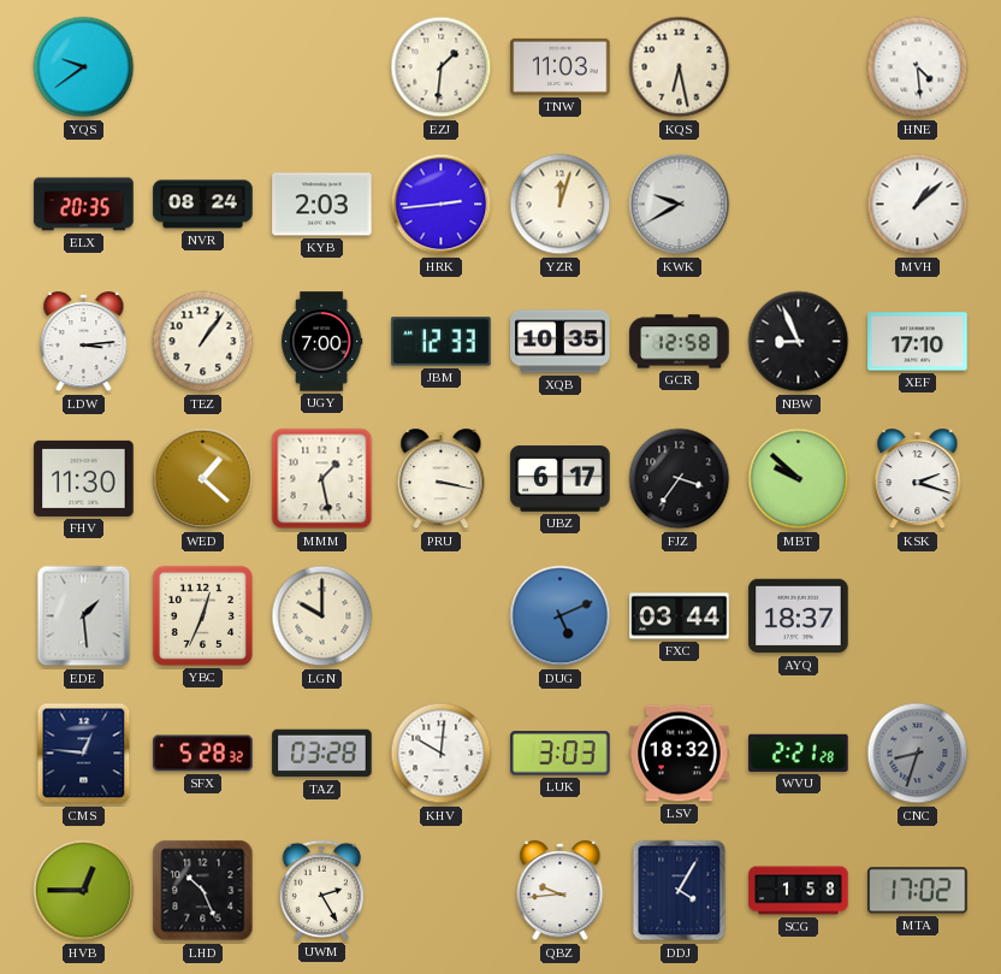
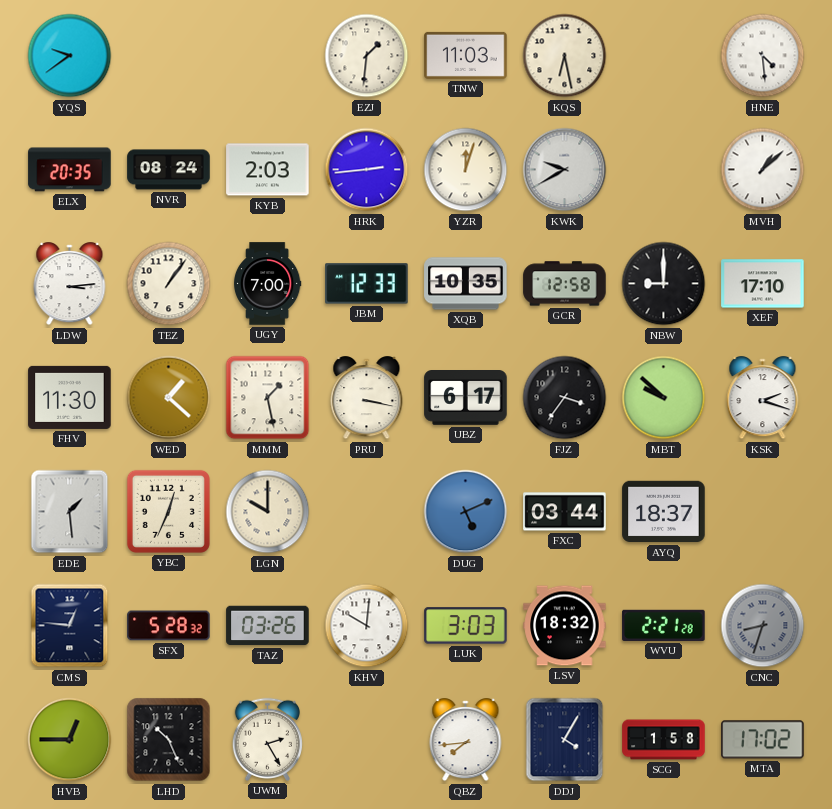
NBW: 8:56 -> 9:00 (664, 284)
TAZ: 03:28 -> 03:26 (268, 626)
QBZ: 9:44 -> 7:44 (466, 740)
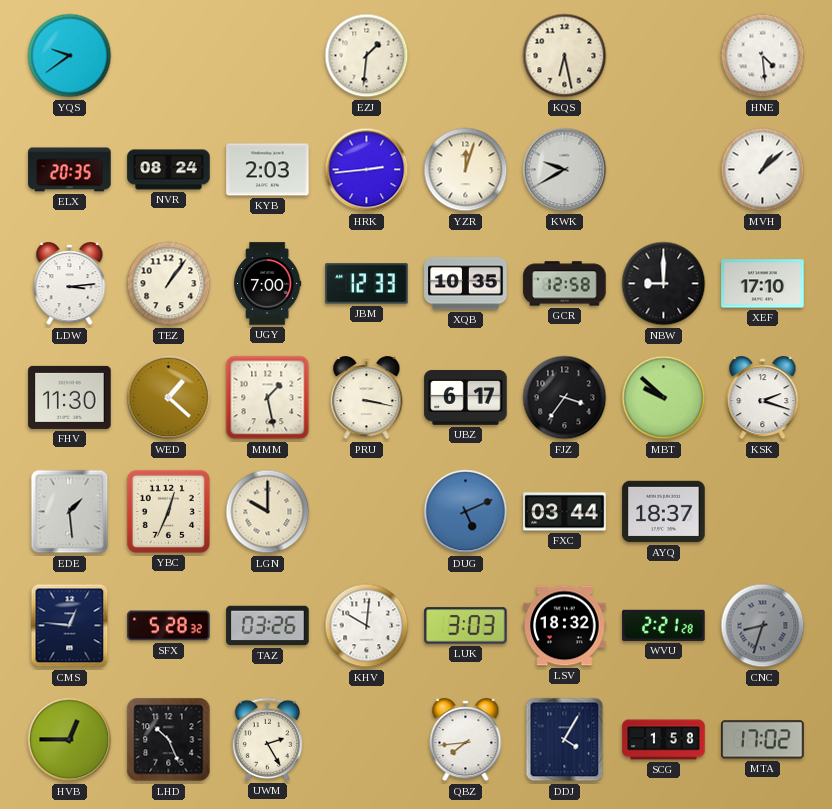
TNW: 11:03 -> none (466, 55)
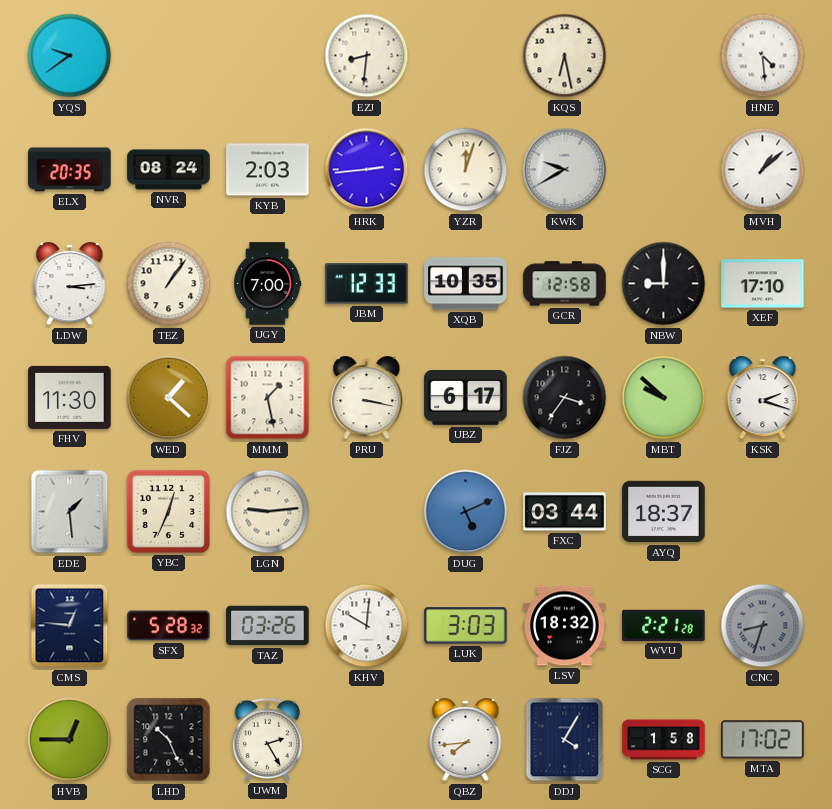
EZJ: 1:31 -> 8:31 (367, 56)
LGN: 10:00 -> 9:14 (268, 512)
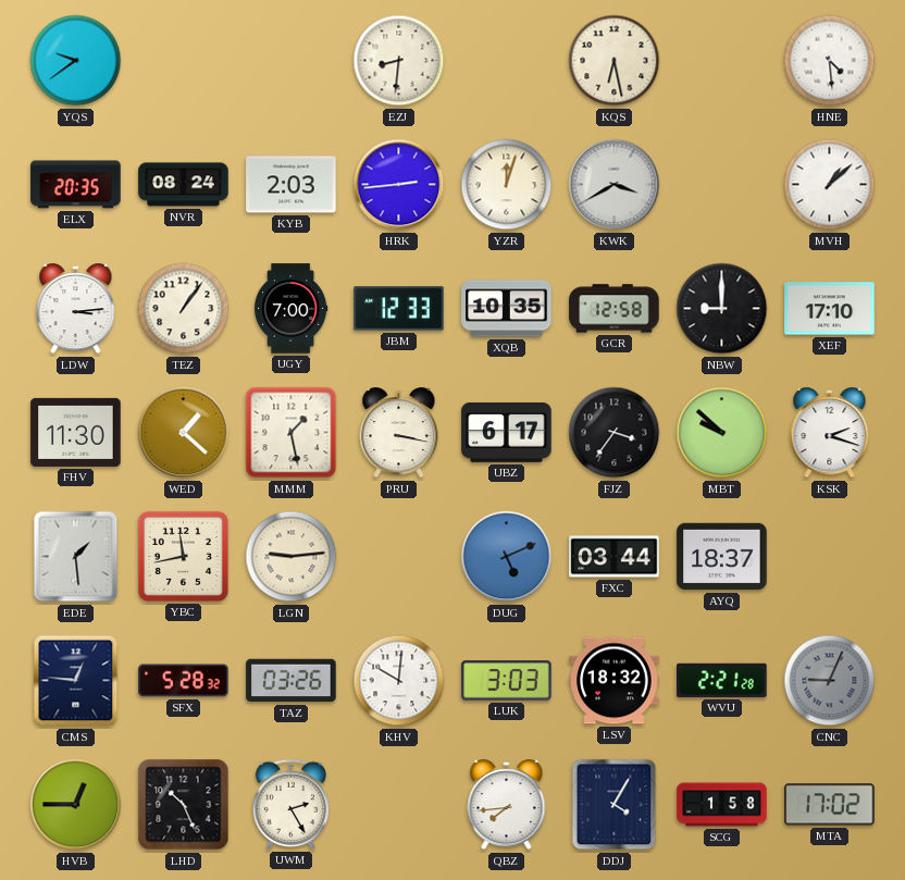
KWK: 9:40 -> 3:40 (615, 185)
YBC: 12:34 -> 11:43 (183, 556)
CNC: 8:33 -> 9:04 (830, 681)
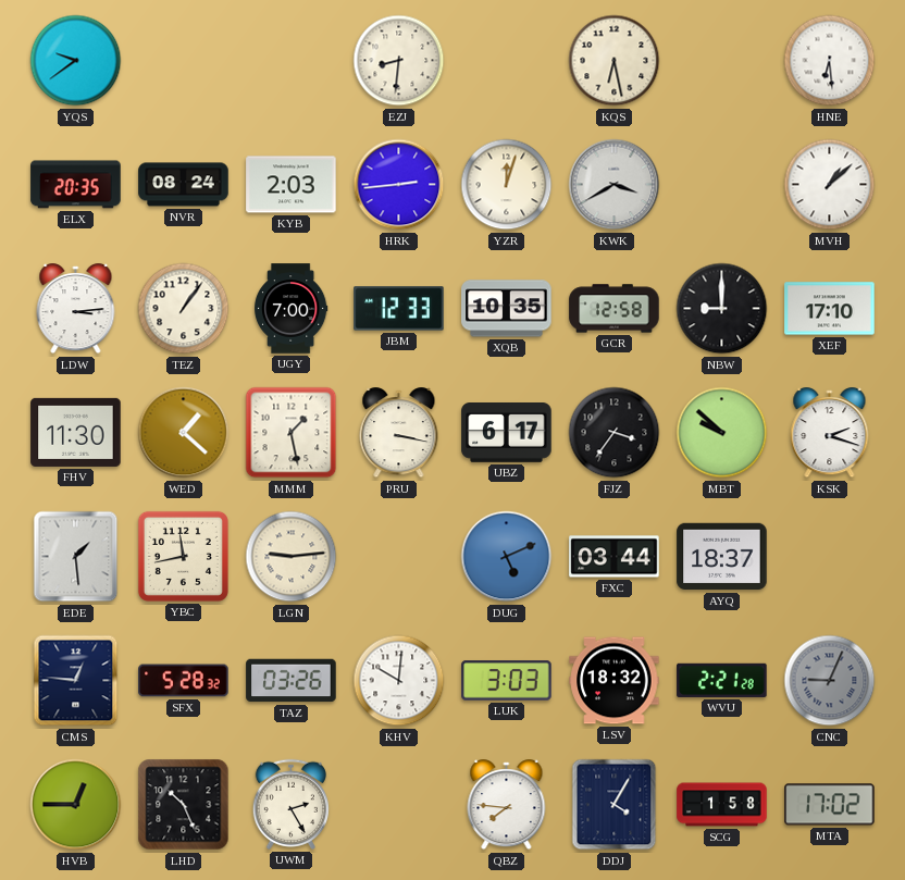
HNE: 4:29 -> 6:29 (830, 61)
QBZ: 7:44 -> 7:46 (507, 805)
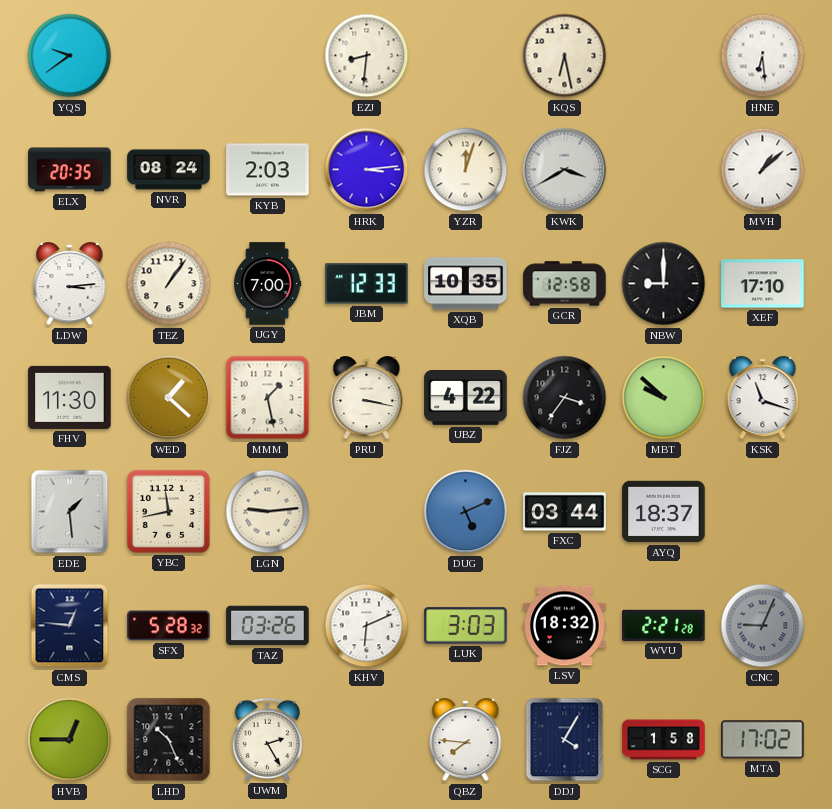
HRK: 2:44 -> 3:14 (367, 170)
UBZ: 6:17 -> 4:22 (466, 398)
KSK: 2:18 -> 11:18 (763, 398)
KHV: 10:01 -> 6:11 (367, 626)
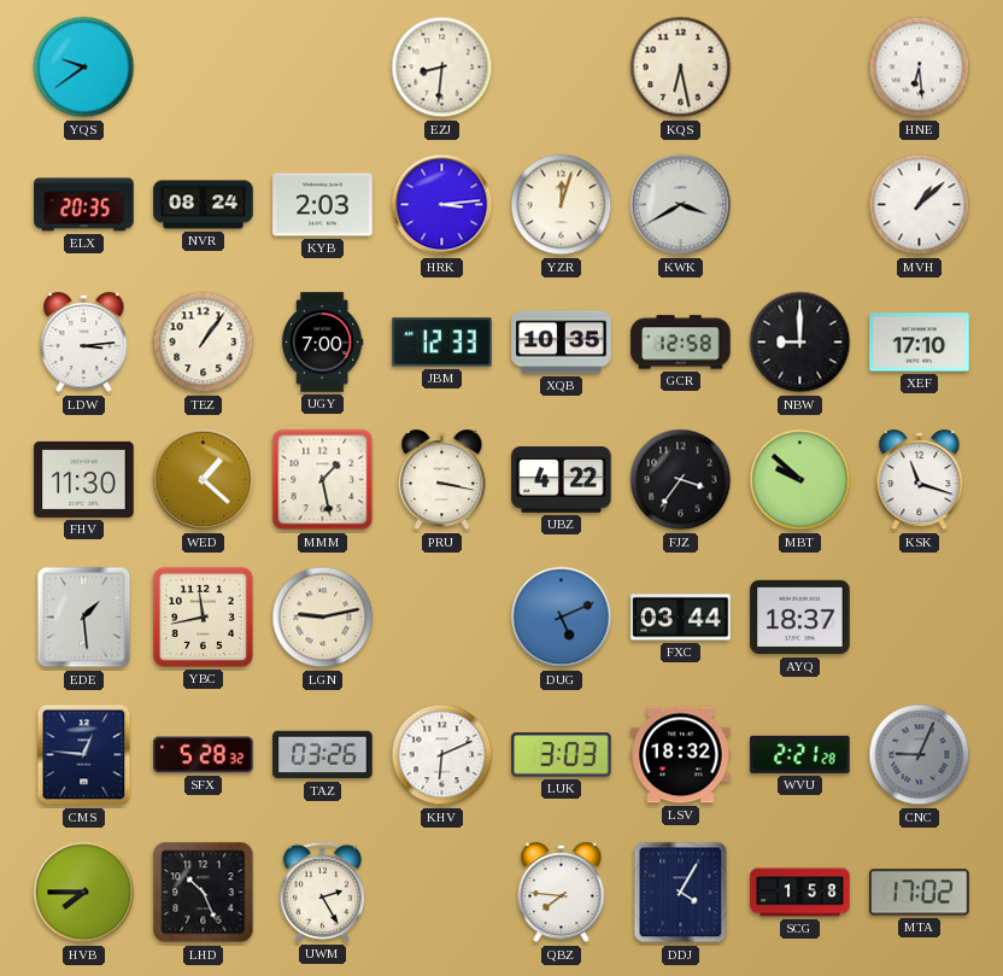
LGN: 9:14 -> 9:13 (323, 618)
HVB: 12:45 -> 7:45 (84, 893)
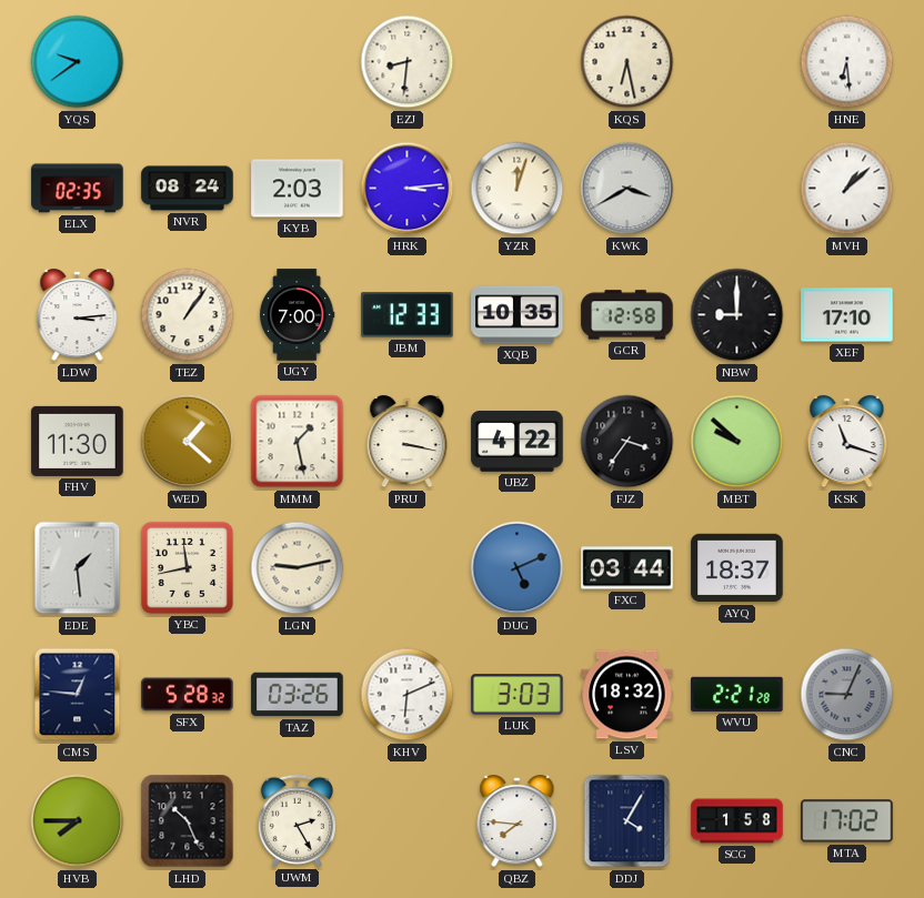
ELX: 20:35 -> 02:35 (78, 189)
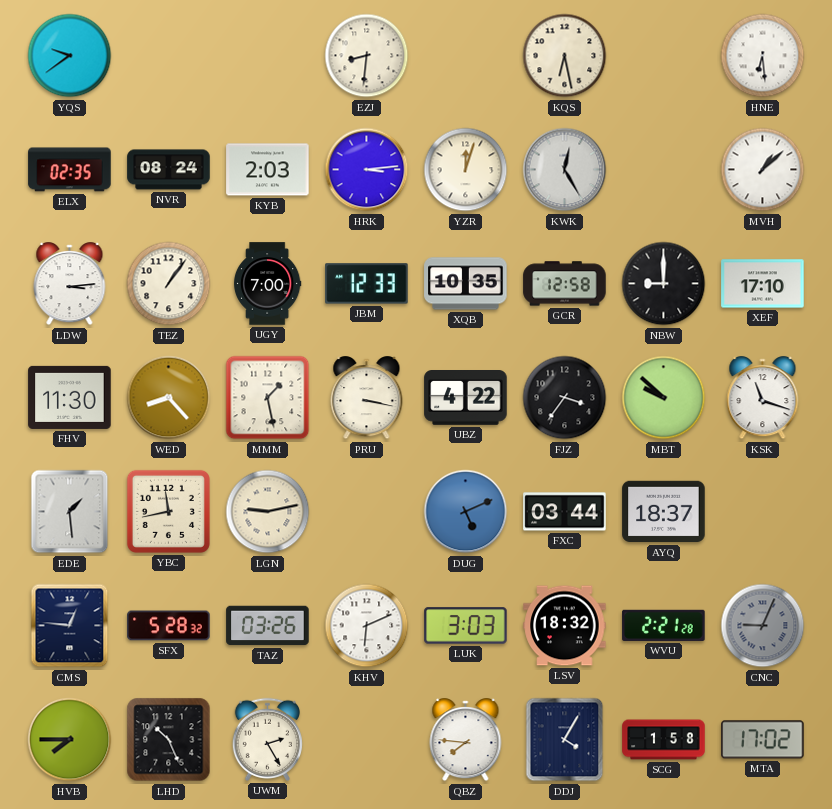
KWK: 3:40 -> 12:25 (565, 170)
WED: 1:22 -> 8:23 (169, 398)
